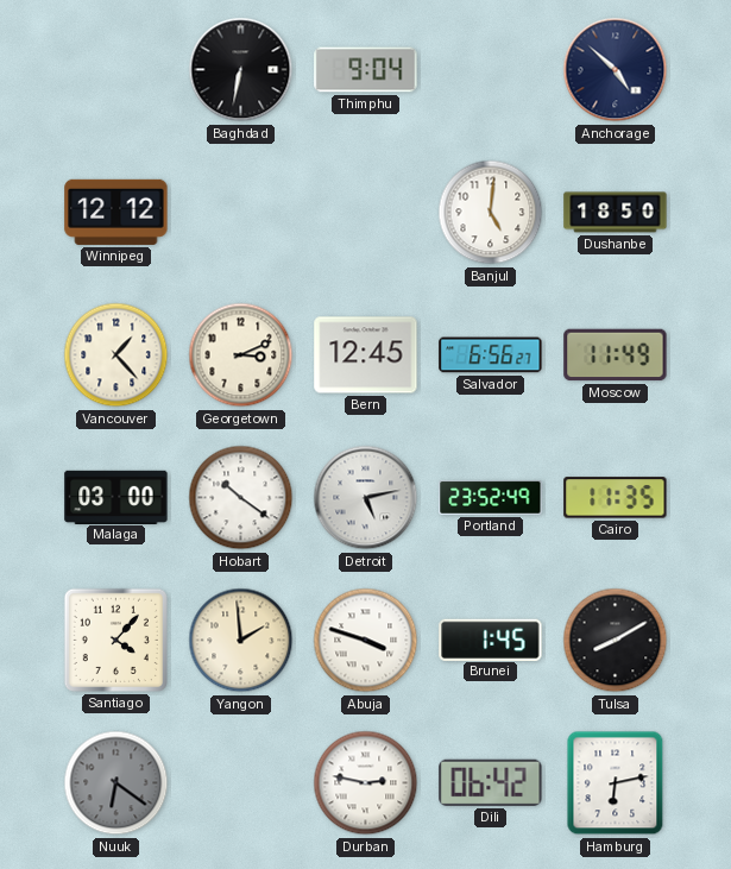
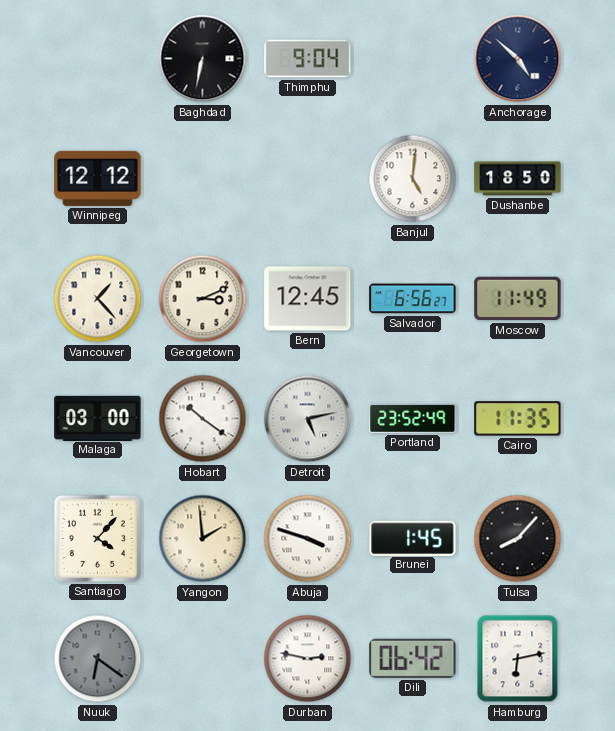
Tulsa: 8:10 -> 8:07 (518, 539)
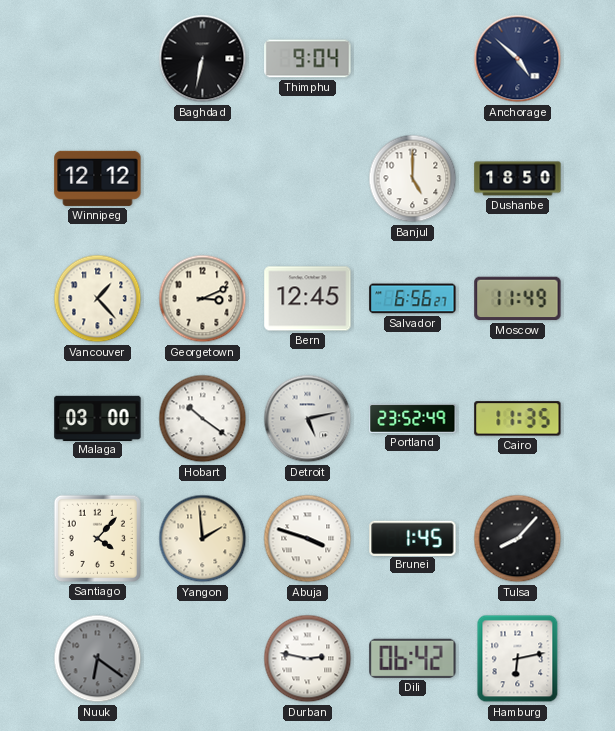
Banjul: 5:01 -> 5:00 (413, 179)
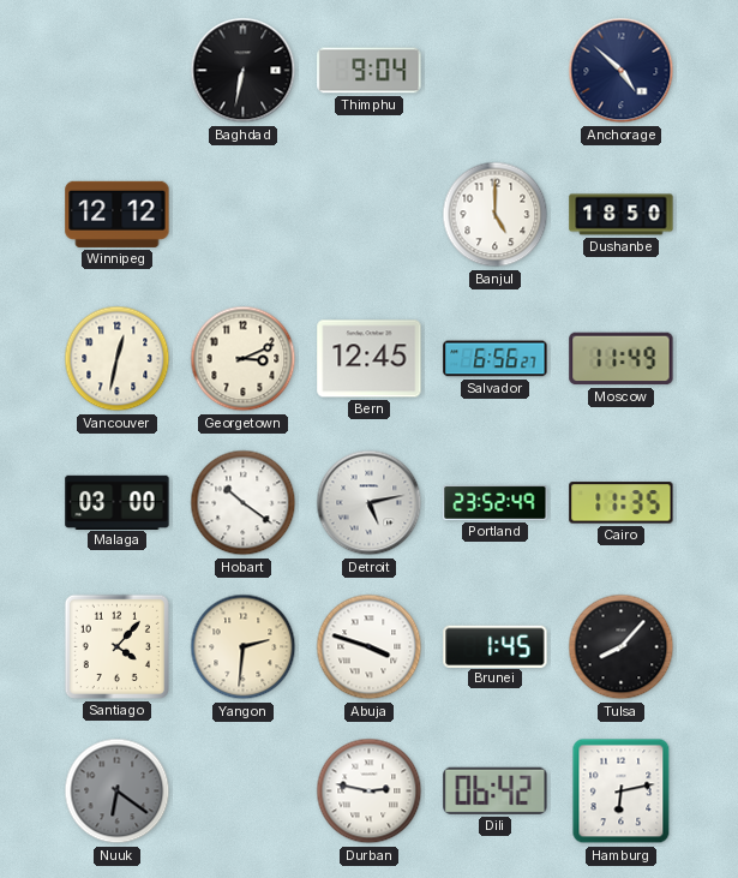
Vancouver: 1:23 -> 12:32 (118, 359)
Yangon: 1:59 -> 2:31 (244, 647)
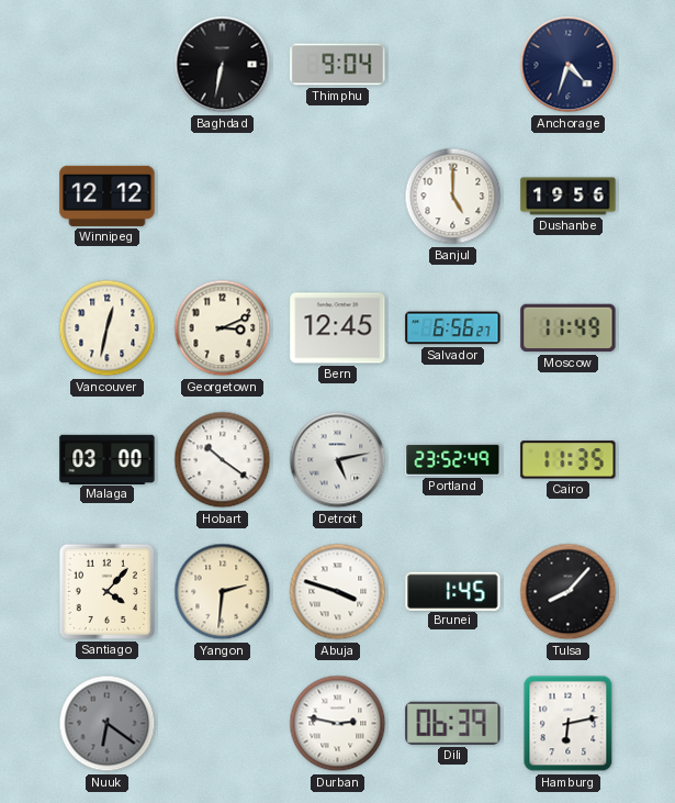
Anchorage: 4:52 -> 4:33 (569, 65)
Dushanbe: 18:50 -> 19:56 (569, 197)
Dili: 06:42 -> 06:39 (453, 723)
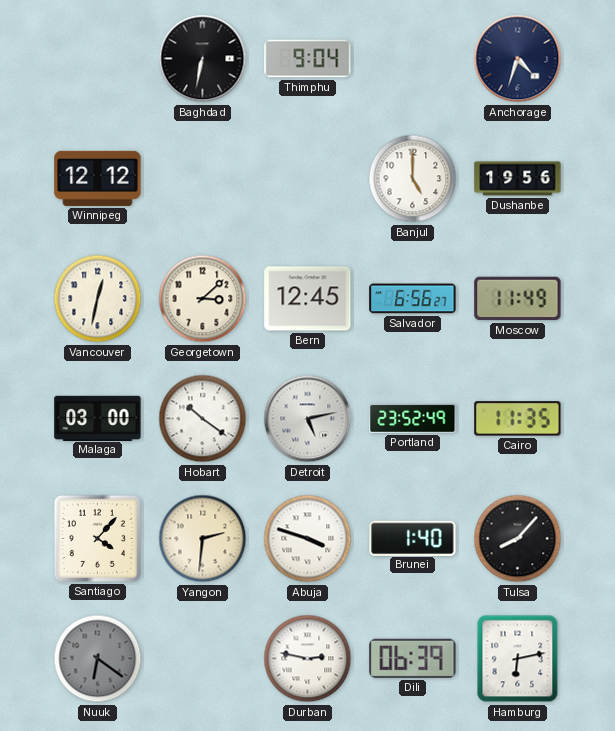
Georgetown: 3:11 -> 3:08 (203, 299)
Brunei: 1:45 -> 1:40 (413, 538)
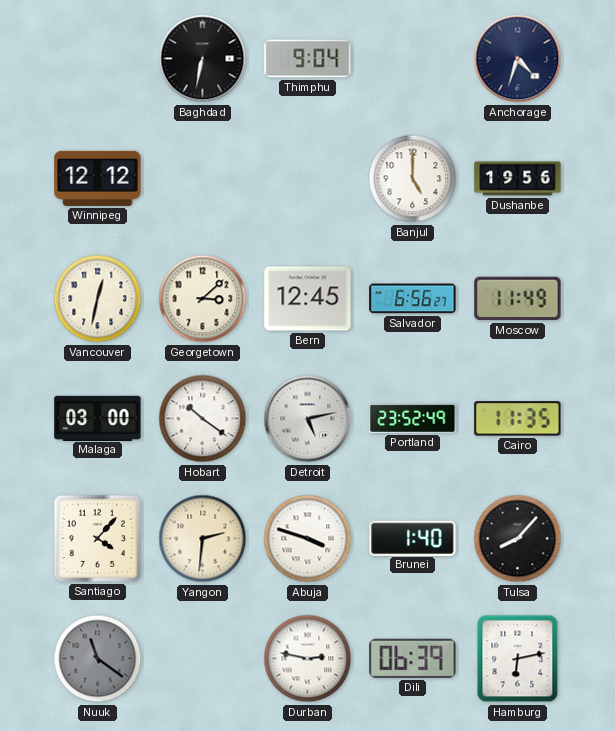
Nuuk: 6:21 -> 11:21 (98, 659)
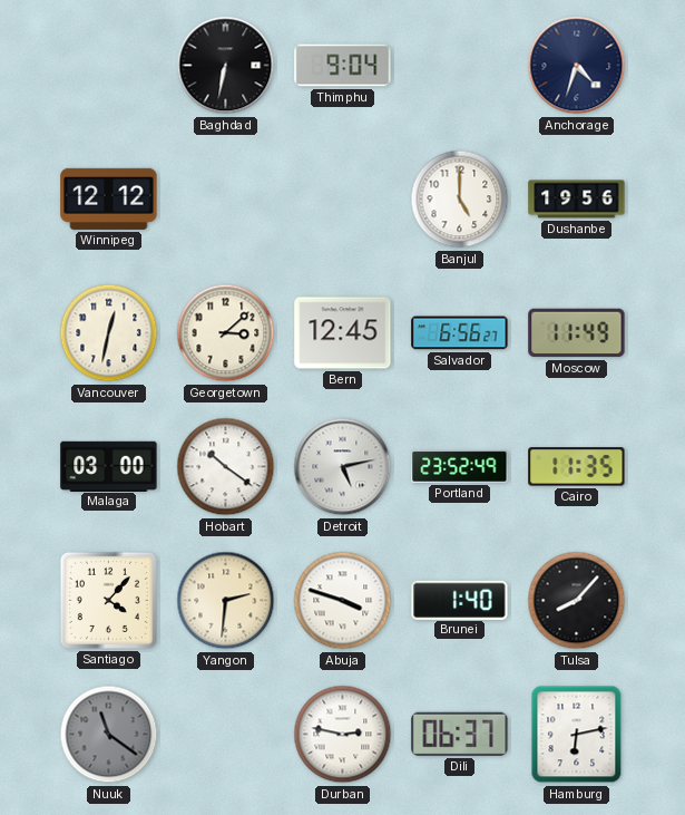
Dili: 06:39 -> 06:37 (460, 734)
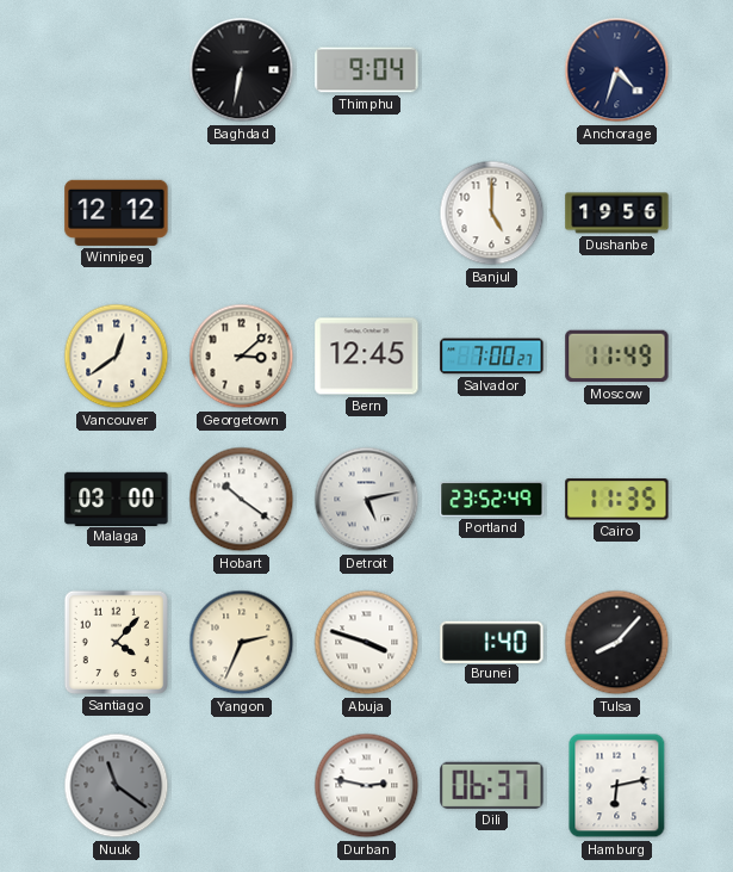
Vancouver: 12:32 -> 12:39 (117, 357)
Salvador: 6:56 -> 7:00 (492, 357)
Yangon: 2:31 -> 2:34 (242, 643)
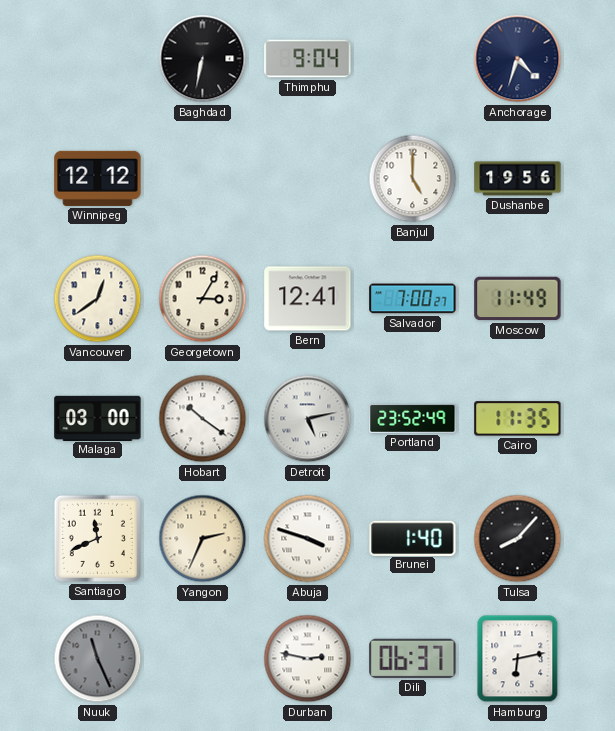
Georgetown: 3:08 -> 3:05 (203, 299)
Bern: 12:45 -> 12:41 (308, 299)
Santiago: 4:07 -> 11:41 (97, 538)
Nuuk: 11:21 -> 11:26 (98, 659)
